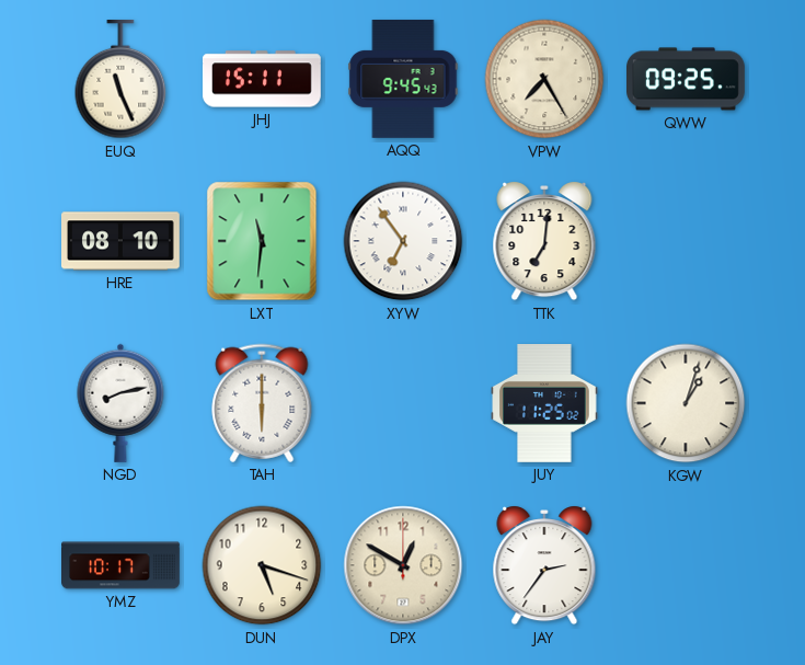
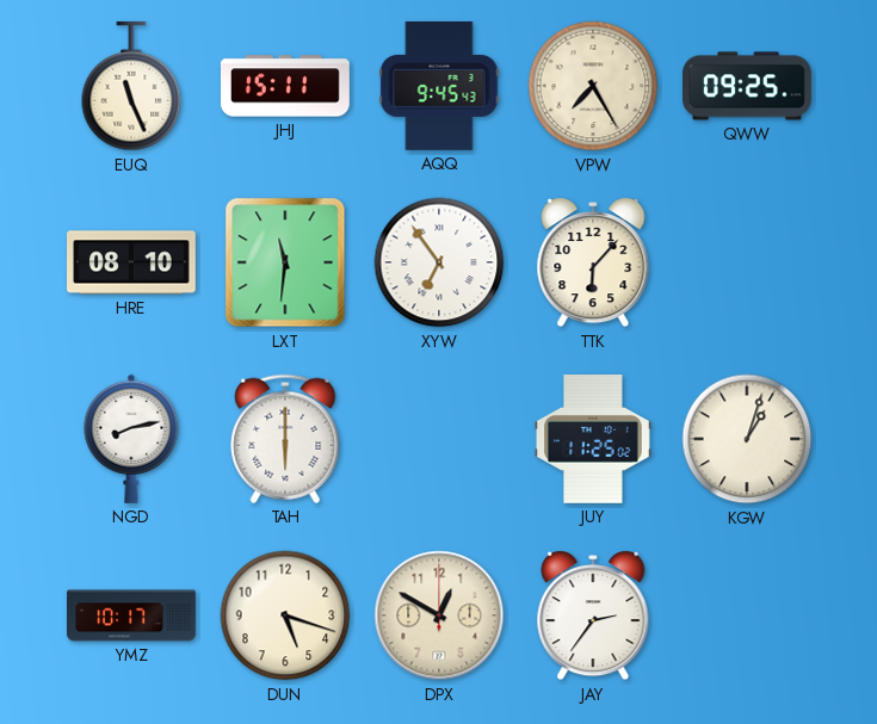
TTK: 7:01 -> 6:07 (593, 264)
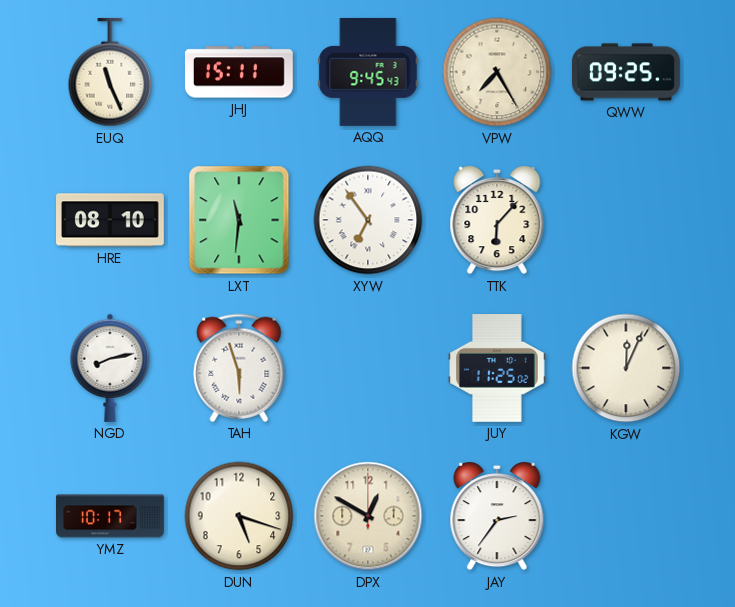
TAH: 6:00 -> 5:57 (239, 368)
KGW: 1:03 -> 12:04 (626, 368)
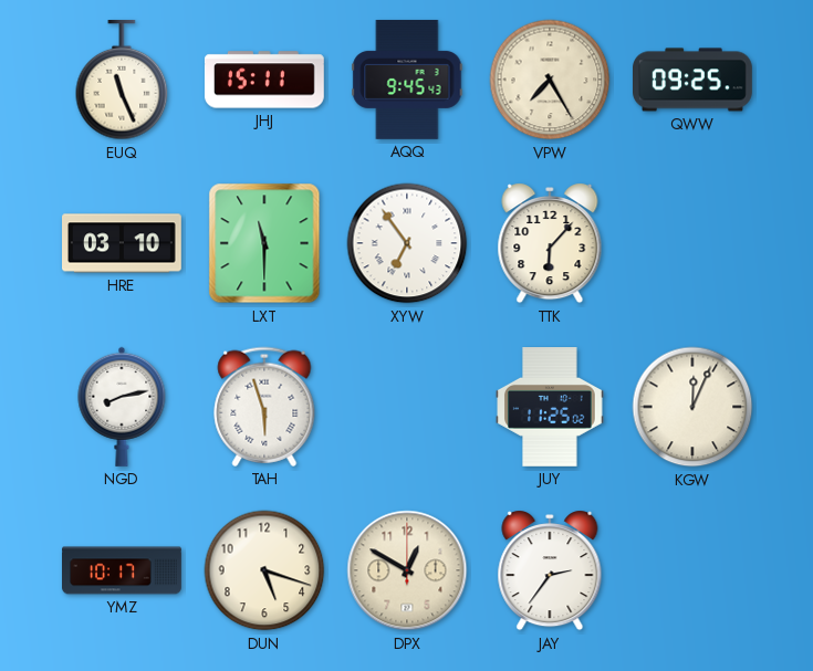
HRE: 08:10 -> 03:10 (123, 243)
LXT: 11:31 -> 11:30 (264, 243)
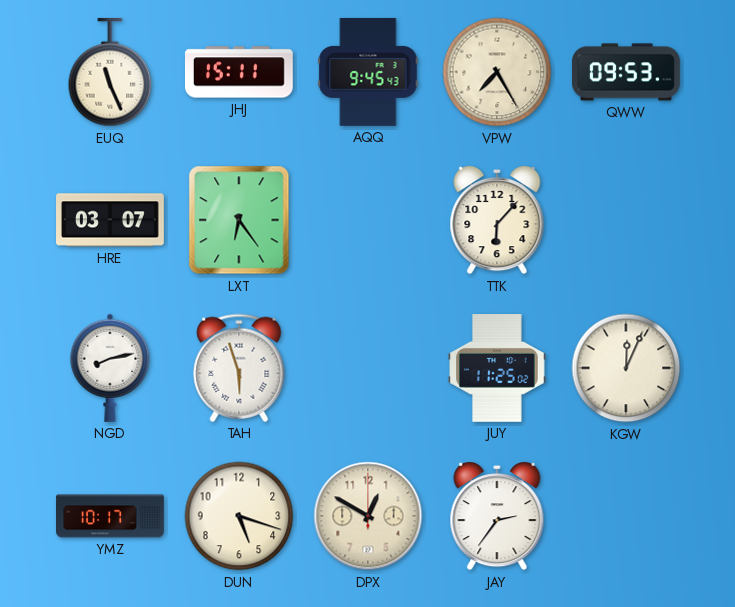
QWW: 09:25 -> 09:53 (627, 72)
HRE: 03:10 -> 03:07 (111, 220)
LXT: 11:30 -> 6:24 (239, 220)
XYW: 6:54 -> none (407, 243)
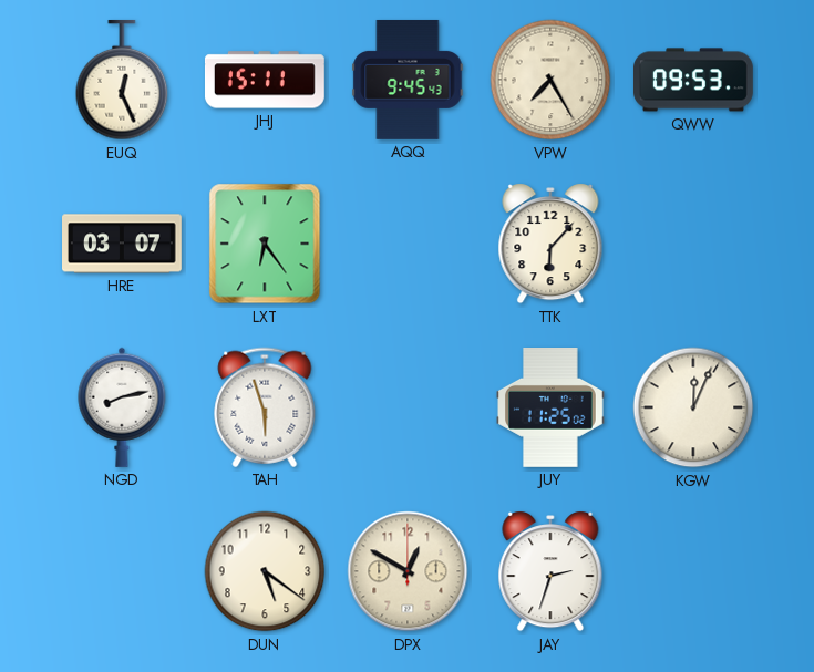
EUQ: 11:26 -> 12:26 (122, 80)
YMZ: 10:17 -> none (111, 516)
DUN: 5:18 -> 5:21 (265, 571)
JAY: 2:36 -> 2:33 (550, 572)
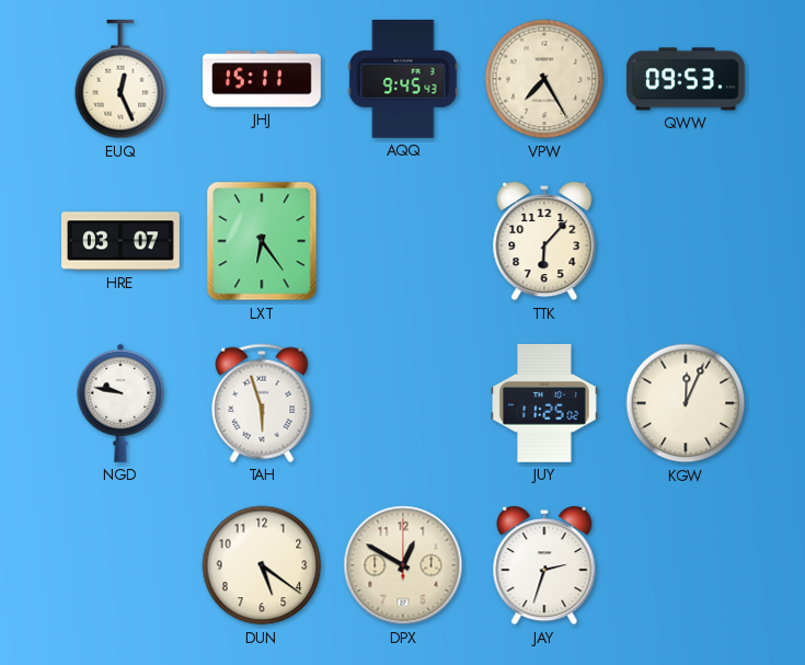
NGD: 8:13 -> 9:47 (120, 403)
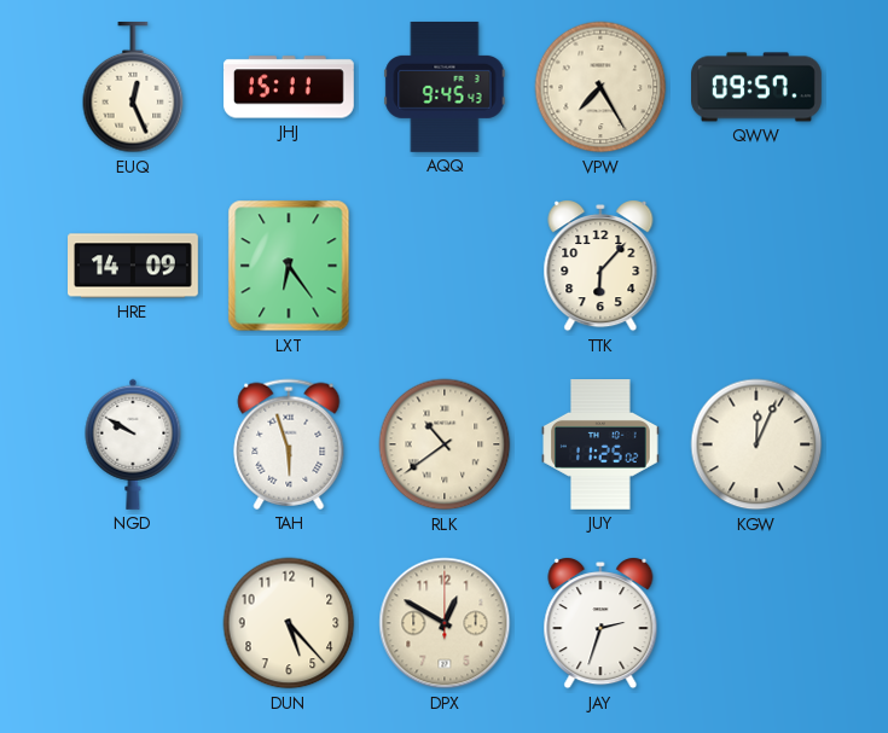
QWW: 09:53 -> 09:57 (758, 87)
HRE: 03:07 -> 14:09 (134, 266)
NGD: 9:47 -> 9:50 (133, 444)
RLK: none -> 10:39 (445, 444)
DUN: 5:21 -> 5:23 (289, 623)
